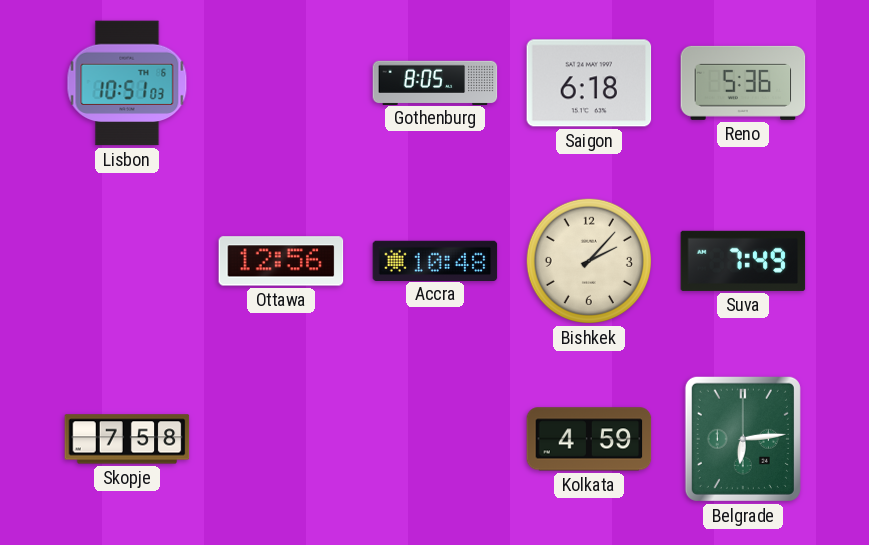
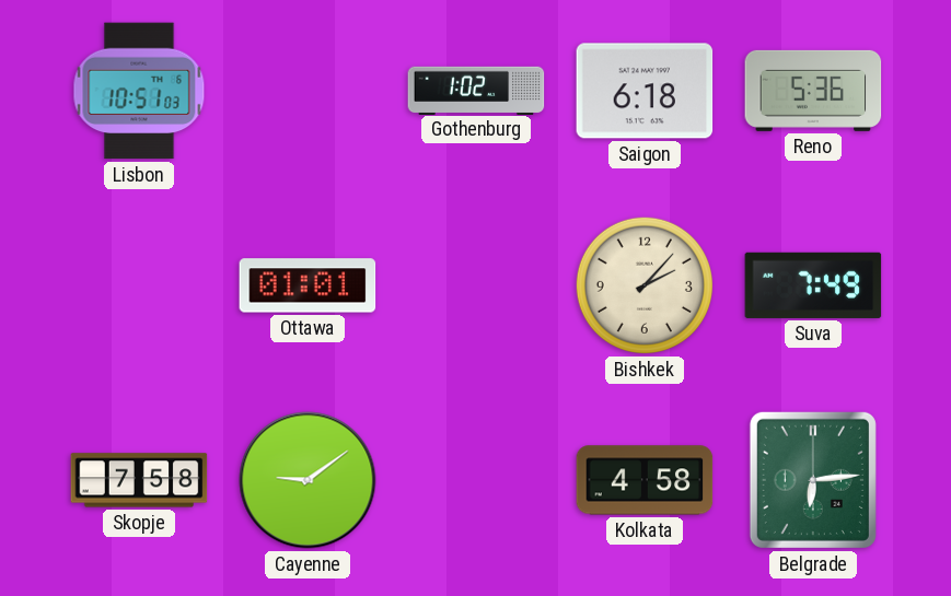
Gothenburg: 8:05 -> 1:02 (476, 90)
Ottawa: 12:56 -> 01:01 (308, 285)
Accra: 10:48 -> none (435, 260)
Cayenne: none -> 9:09 (308, 480)
Kolkata: 4:59 -> 4:58 (645, 480)
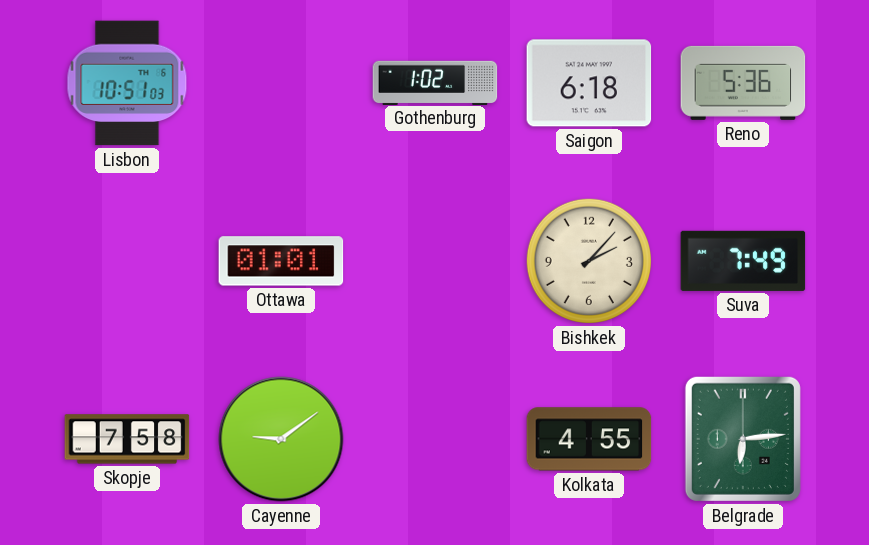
Kolkata: 4:58 -> 4:55 (589, 439)
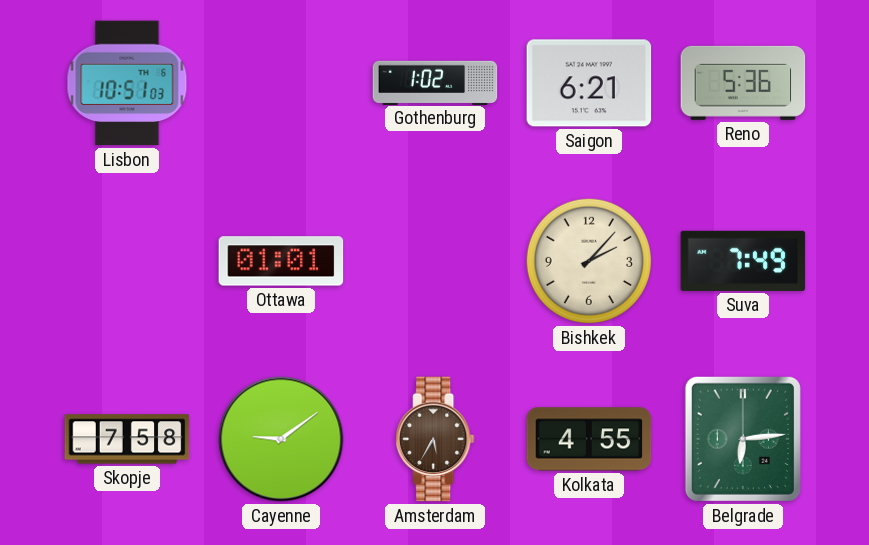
Saigon: 6:18 -> 6:21 (589, 83)
Amsterdam: none -> 5:35 (435, 439)
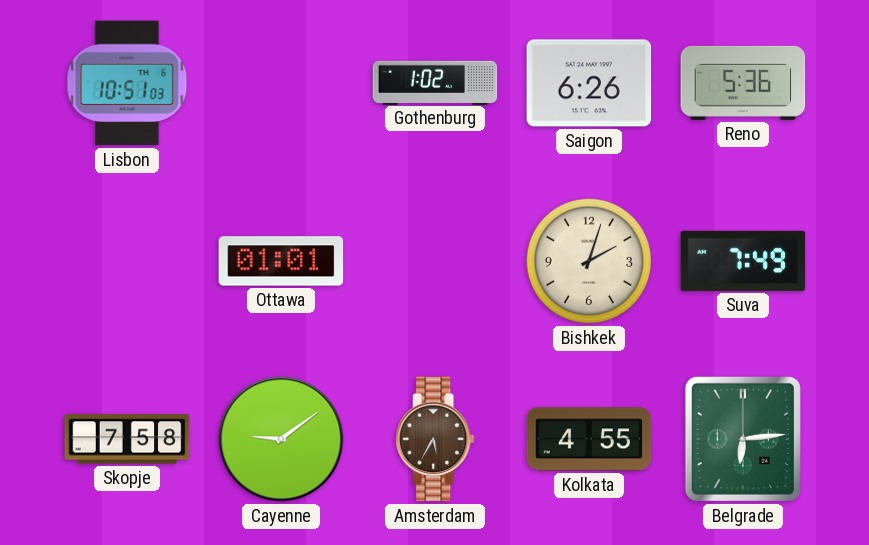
Saigon: 6:21 -> 6:26 (589, 83)
Bishkek: 2:07 -> 2:03 (589, 261)
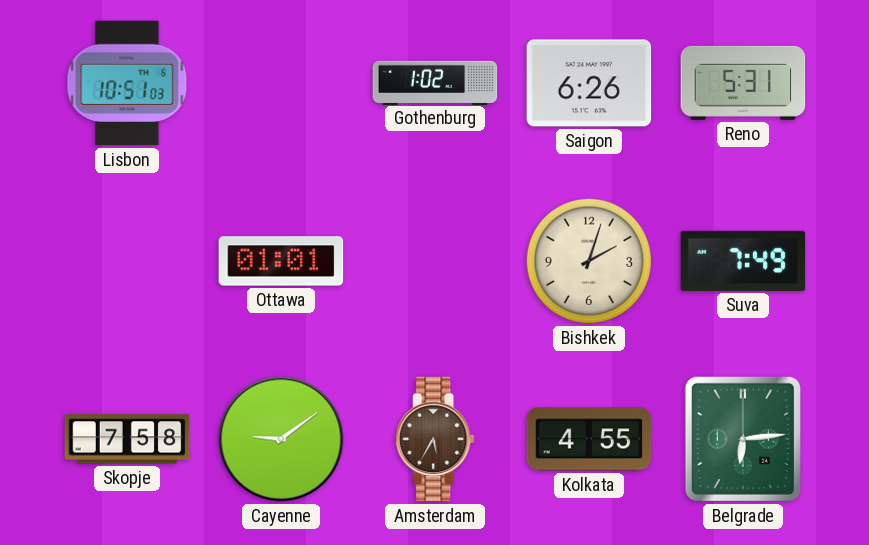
Reno: 5:36 -> 5:31 (743, 83)
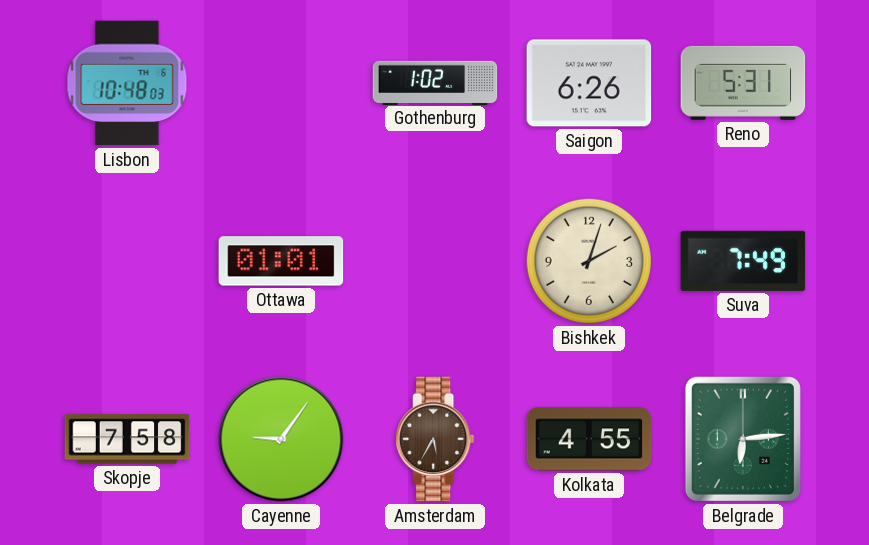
Lisbon: 10:51 -> 10:48 (127, 83)
Cayenne: 9:09 -> 9:06 (281, 439)
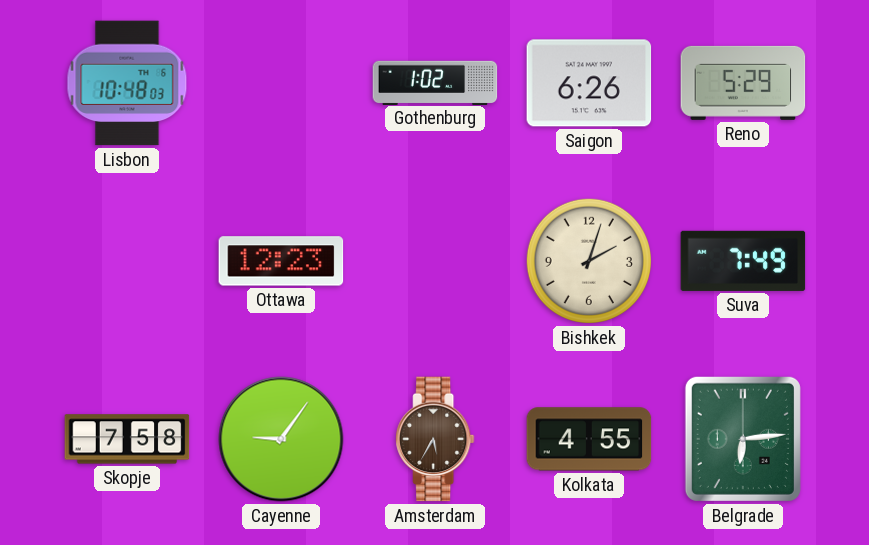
Reno: 5:31 -> 5:29 (743, 83)
Ottawa: 01:01 -> 12:23 (281, 261)
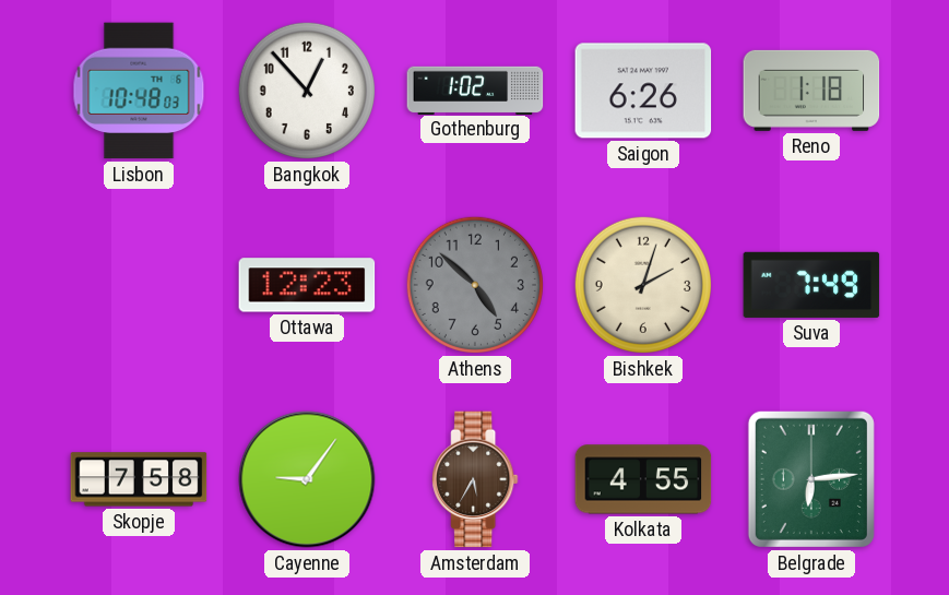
Bangkok: none -> 12:53 (307, 91)
Reno: 5:29 -> 1:18 (811, 91)
Athens: none -> 4:52 (475, 285)
